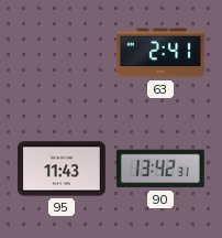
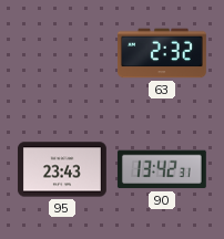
63: 2:41 -> 2:32 (162, 53)
95: 11:43 -> 23:43 (62, 169)
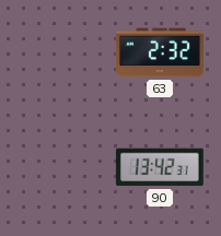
95: 23:43 -> none (62, 169)
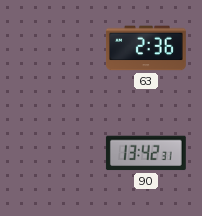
63: 2:32 -> 2:36 (146, 48)
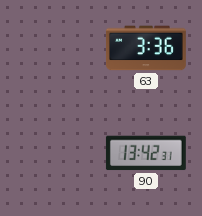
63: 2:36 -> 3:36 (146, 48)
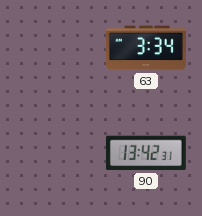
63: 3:36 -> 3:34 (146, 48)
